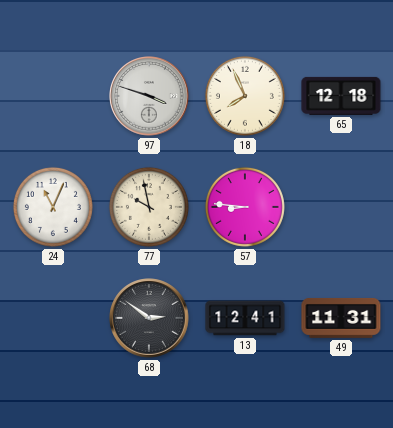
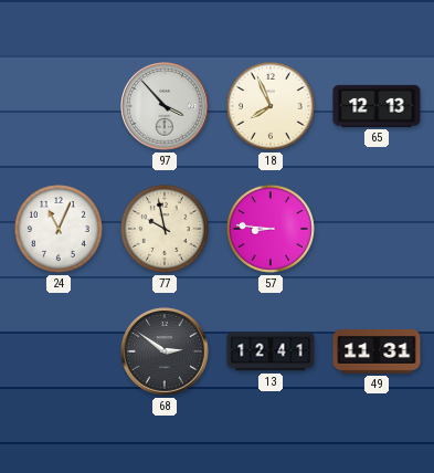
97: 3:48 -> 3:53 (165, 106)
65: 12:18 -> 12:13 (377, 106)
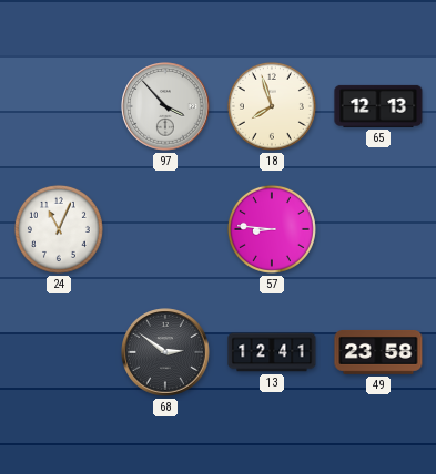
18: 7:56 -> 7:57 (272, 106)
77: 9:58 -> none (165, 229)
49: 11:31 -> 23:58 (378, 352)
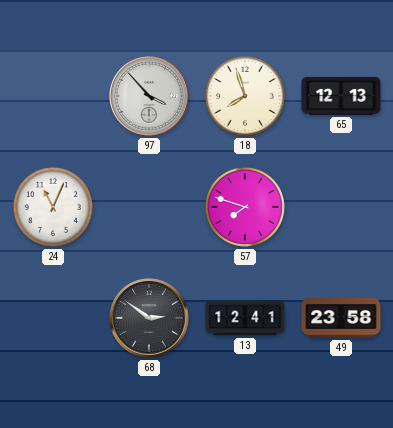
57: 8:46 -> 7:48 (245, 207)
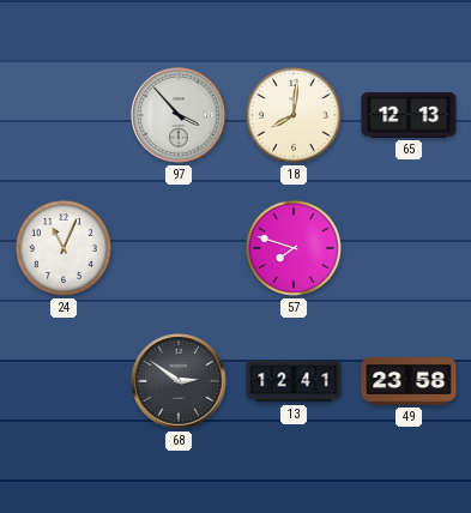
18: 7:57 -> 8:01 (294, 115)
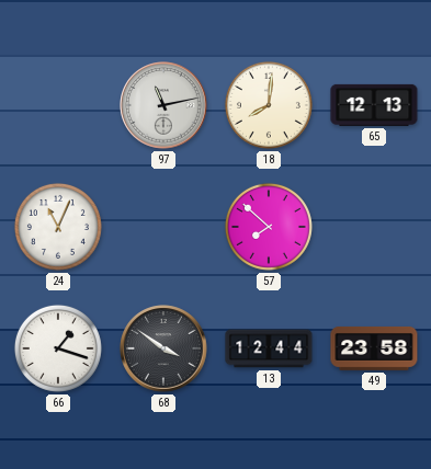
97: 3:53 -> 11:13 (163, 105)
57: 7:48 -> 7:52 (269, 227)
66: none -> 1:18 (58, 348)
68: 2:51 -> 3:51 (163, 348)
13: 12:41 -> 12:44 (269, 348)
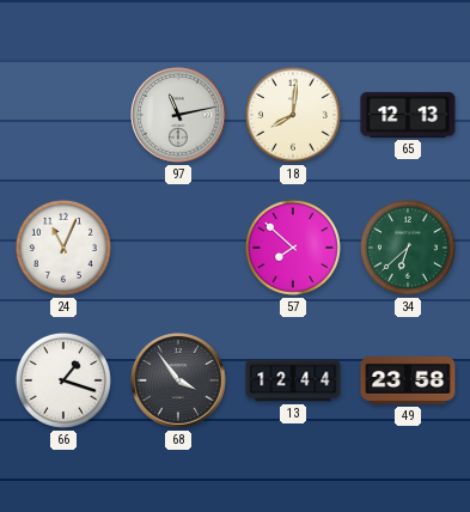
34: none -> 6:38 (408, 248)
68: 3:51 -> 3:54 (178, 380)
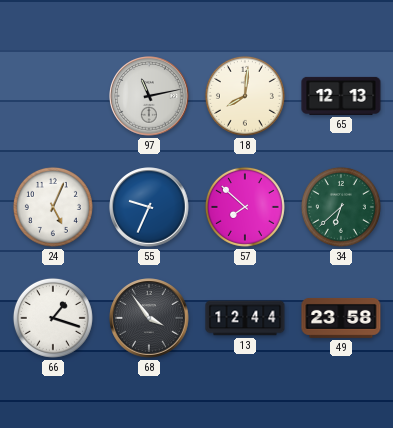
24: 11:04 -> 5:04 (53, 207)
55: none -> 9:34 (149, 207)
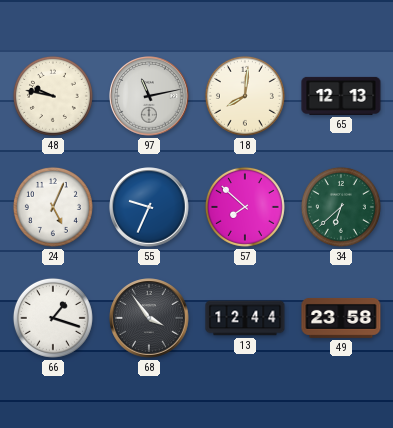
48: none -> 9:47 (53, 96)
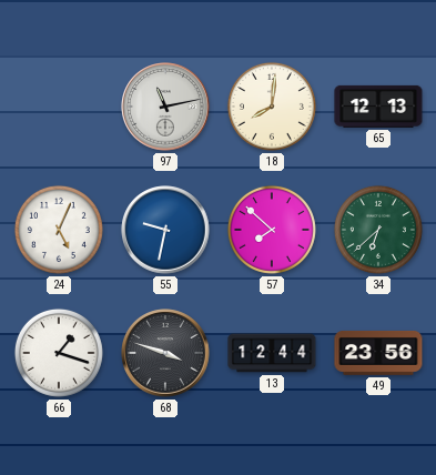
48: 9:47 -> none (53, 96)
55: 9:34 -> 9:32 (165, 230)
68: 3:54 -> 3:48 (165, 353)
49: 23:58 -> 23:56 (378, 353)
